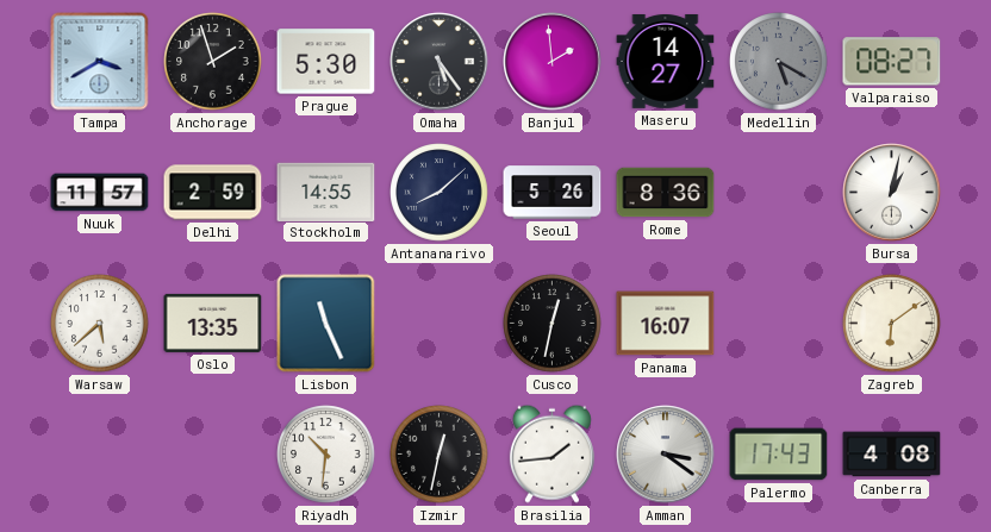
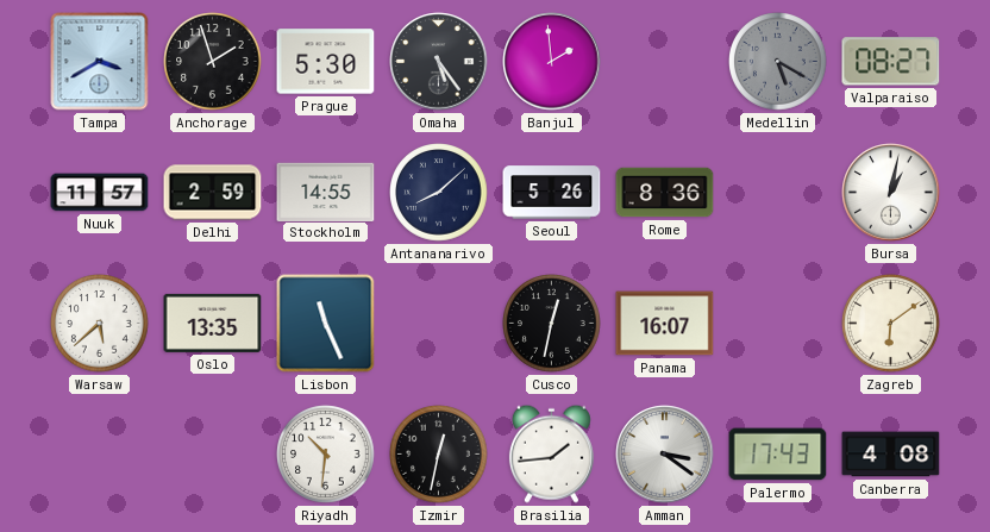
Maseru: 14:27 -> none (666, 61)
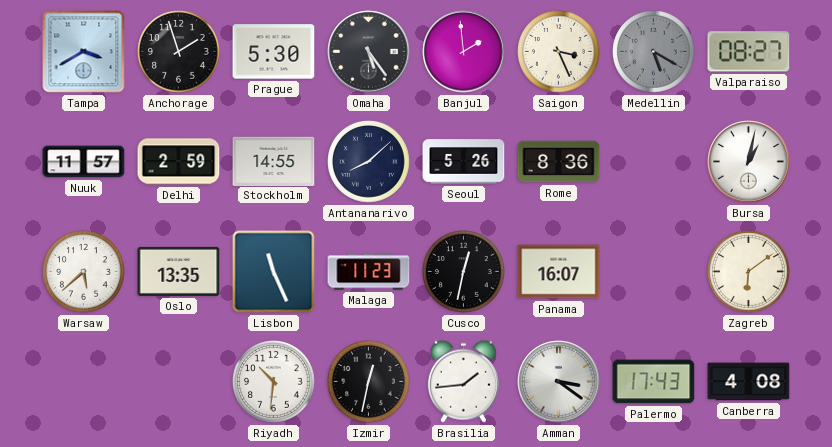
Saigon: none -> 3:26 (559, 52)
Malaga: none -> 11:23 (369, 272)
